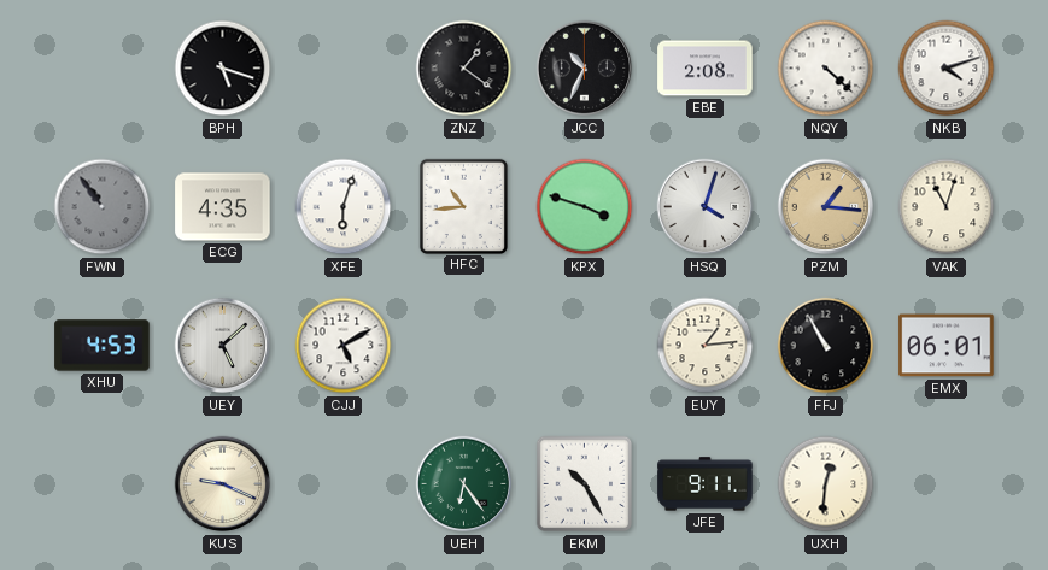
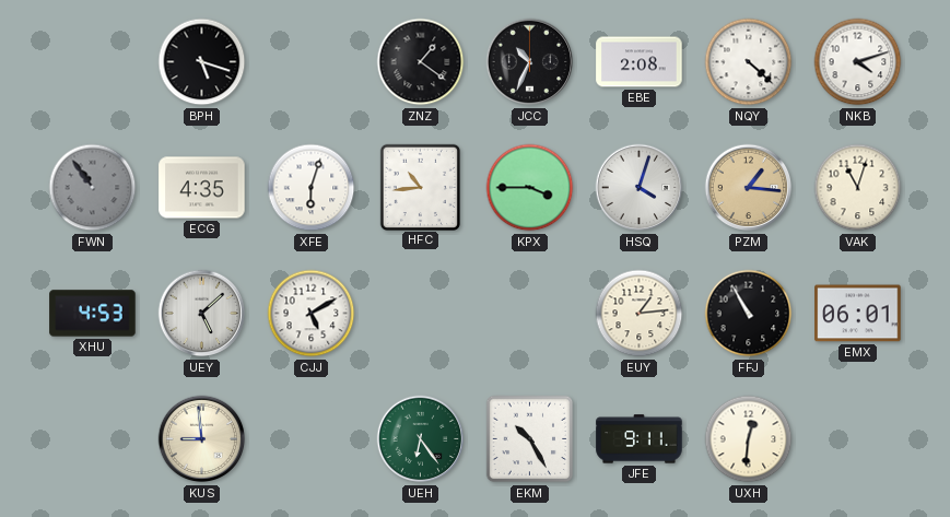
KPX: 3:48 -> 3:45 (530, 188)
KUS: 9:19 -> 8:59 (202, 439)
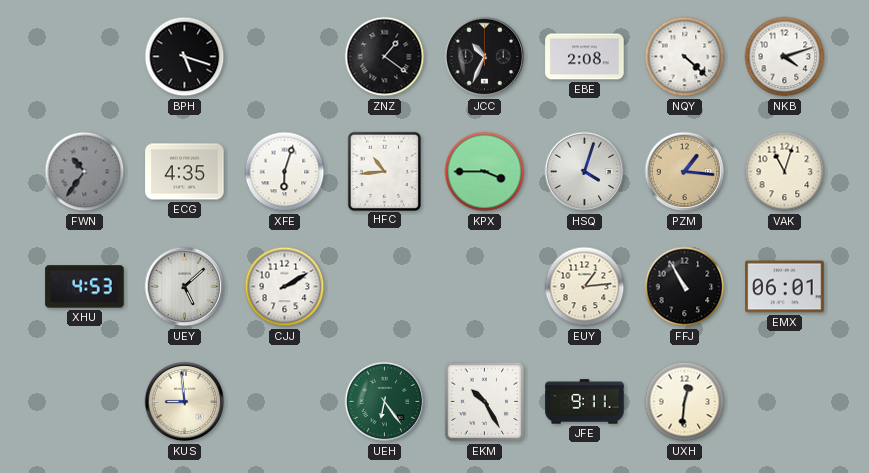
FWN: 10:54 -> 10:36 (85, 172)
CJJ: 5:10 -> 2:10 (285, 287)
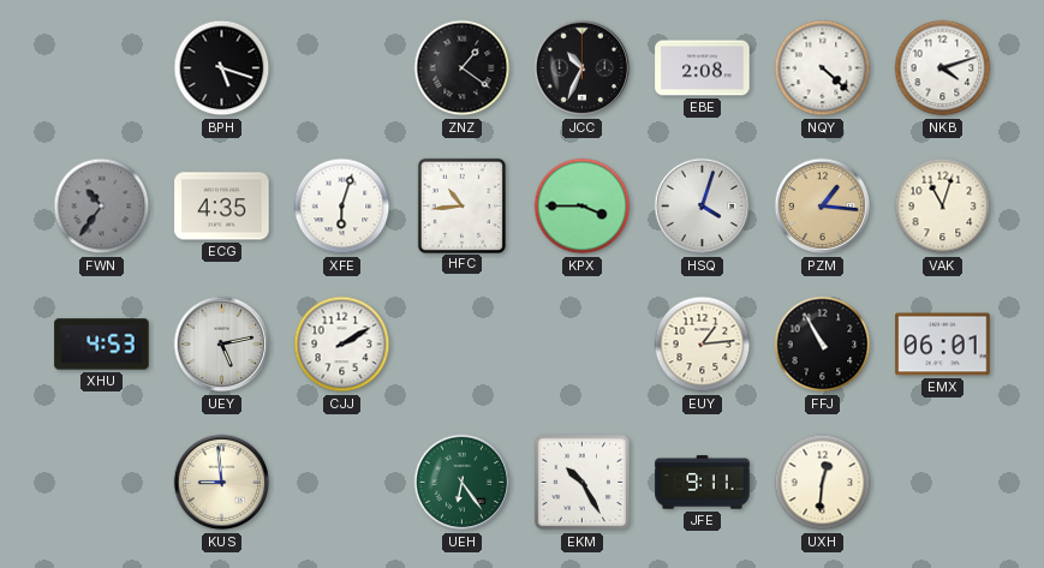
UEY: 5:08 -> 5:13 (222, 345)
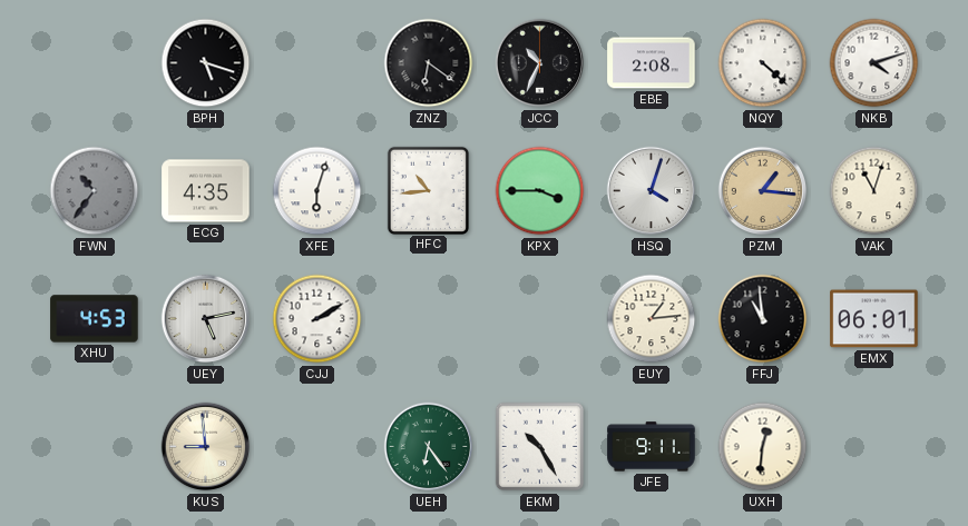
ZNZ: 1:21 -> 6:21 (429, 63)
FFJ: 10:55 -> 10:59 (763, 319)
